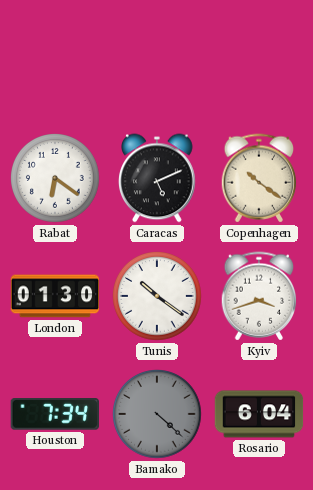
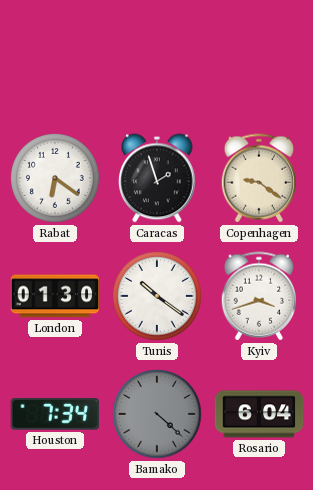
Caracas: 5:11 -> 1:57 (158, 178)
Copenhagen: 10:21 -> 9:21 (259, 178)
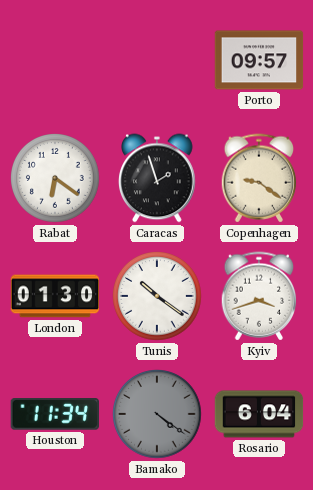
Porto: none -> 09:57 (259, 60)
Houston: 7:34 -> 11:34 (54, 414)
Bamako: 4:22 -> 4:21 (158, 415)
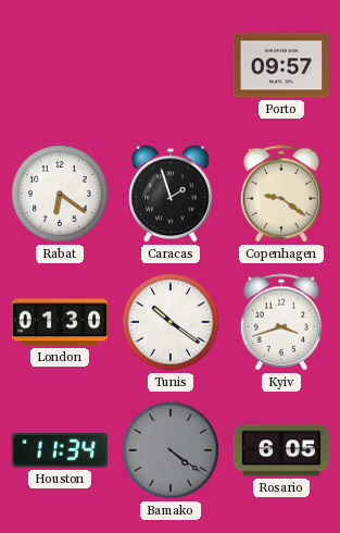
Rosario: 6:04 -> 6:05 (281, 450)
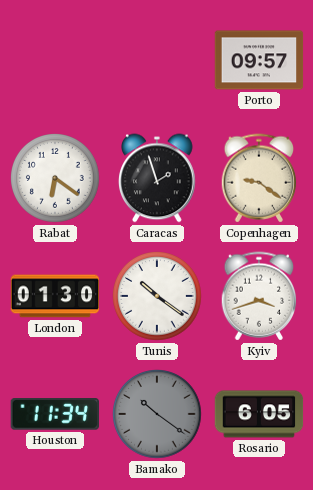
Bamako: 4:21 -> 10:21 (158, 415)
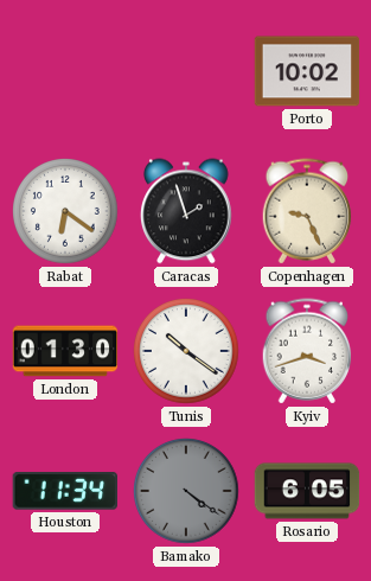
Porto: 09:57 -> 10:02 (307, 71)
Copenhagen: 9:21 -> 9:26 (307, 211)
Bamako: 10:21 -> 4:21 (187, 492)
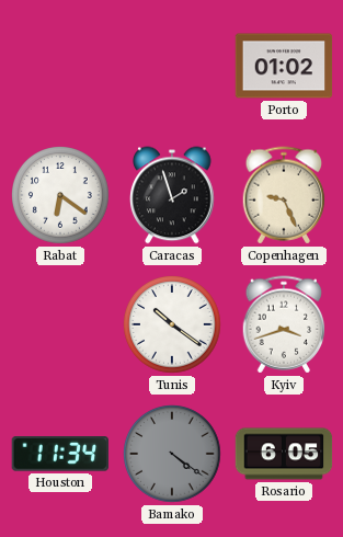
Porto: 10:02 -> 01:02 (284, 66)
London: 01:30 -> none (65, 351)
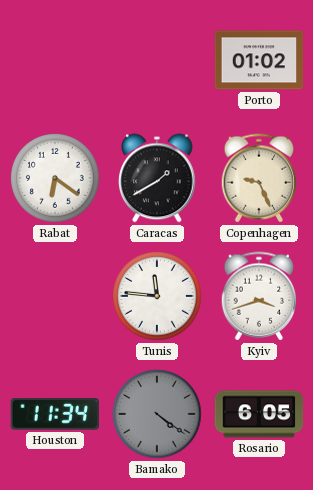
Caracas: 1:57 -> 1:40 (158, 178)
Tunis: 10:21 -> 11:46 (158, 297)
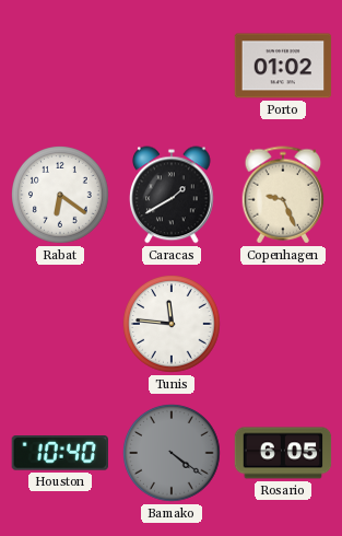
Kyiv: 3:42 -> none (259, 296)
Houston: 11:34 -> 10:40 (59, 453)
